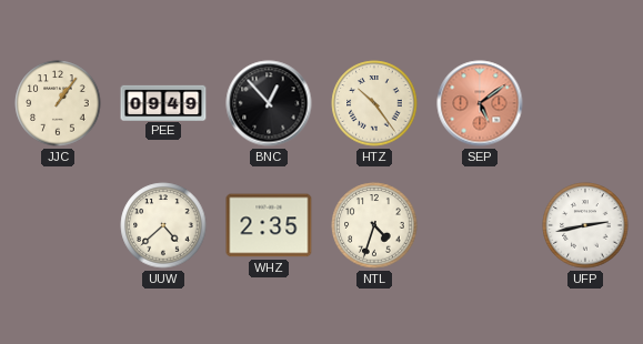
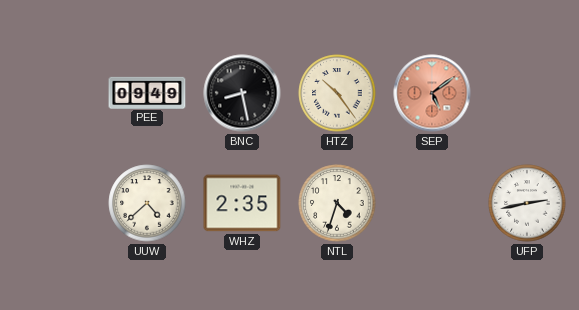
JJC: 1:06 -> none (58, 103)
BNC: 12:53 -> 8:28 (242, 93)
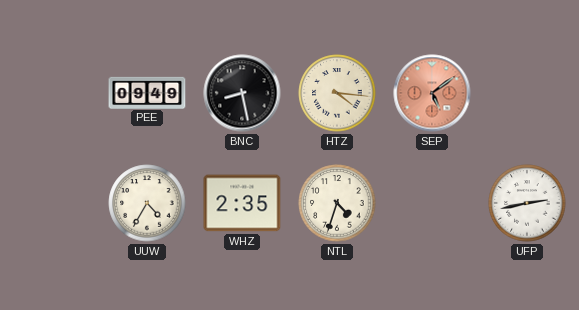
HTZ: 10:24 -> 4:16 (337, 93)
UUW: 4:38 -> 4:35 (147, 203)
